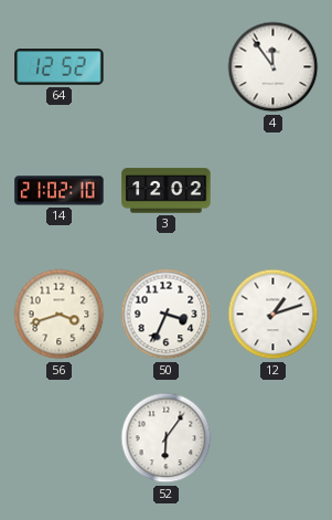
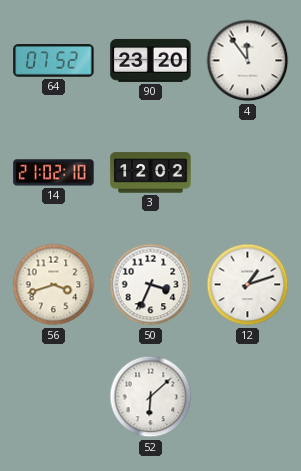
64: 12:52 -> 07:52 (54, 61)
90: none -> 23:20 (151, 60)
52: 6:06 -> 6:08 (151, 397)
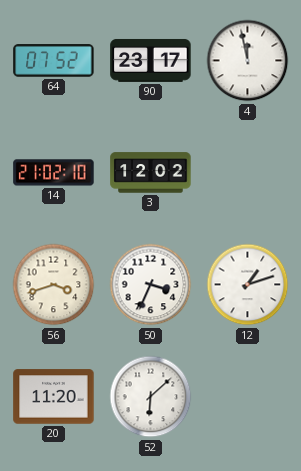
90: 23:20 -> 23:17 (151, 60)
4: 11:54 -> 11:58 (248, 61)
20: none -> 11:20 (54, 397)
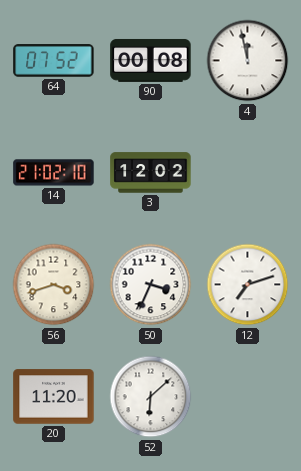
90: 23:17 -> 00:08 (151, 60)
12: 1:12 -> 7:12 (248, 285)
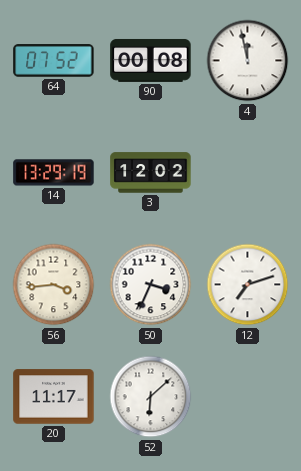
14: 21:02 -> 13:29 (54, 173)
56: 3:42 -> 3:44 (54, 285)
20: 11:20 -> 11:17 (54, 397)
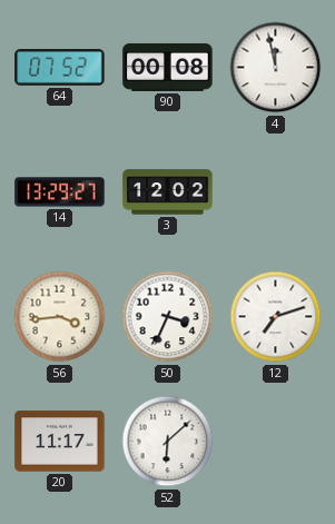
14: 13:29:19 -> 13:29:27 (60, 192)
